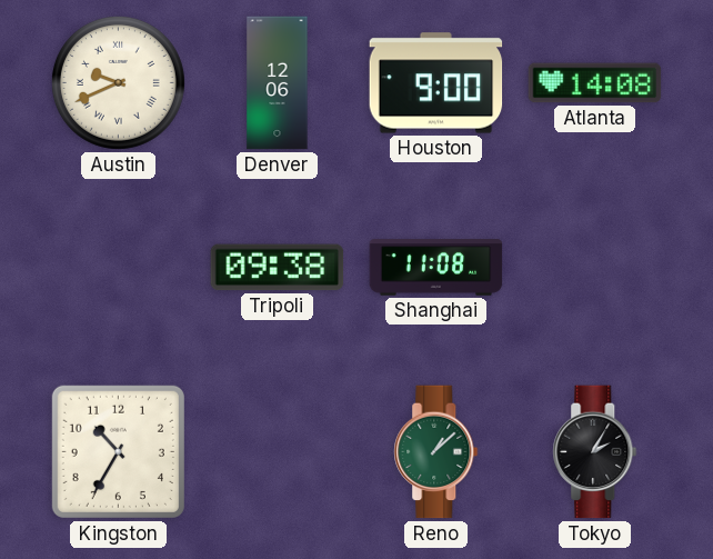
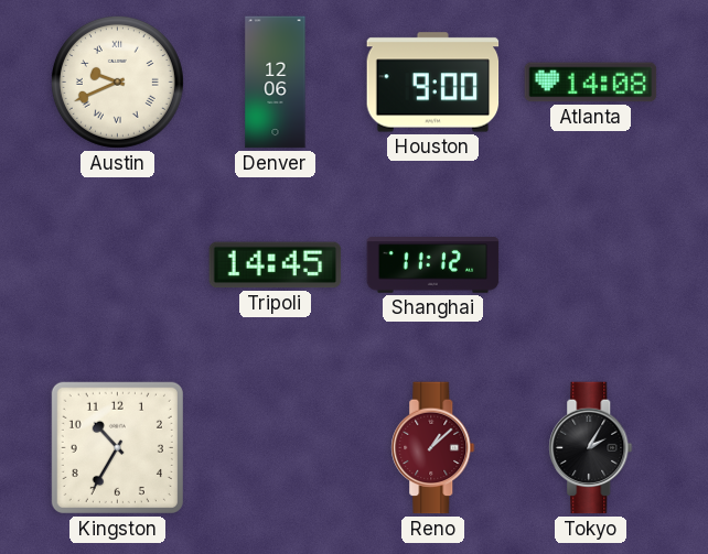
Tripoli: 09:38 -> 14:45 (276, 265)
Shanghai: 11:08 -> 11:12 (433, 265)
Reno dial: green -> burgundy (433, 448)
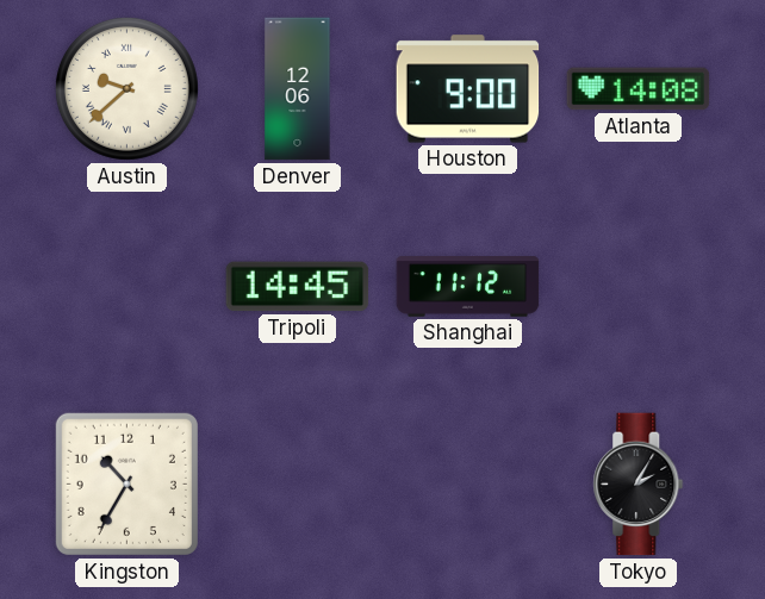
Austin: 9:41 -> 9:38 (126, 88)
Reno: 1:08 -> none (433, 448)
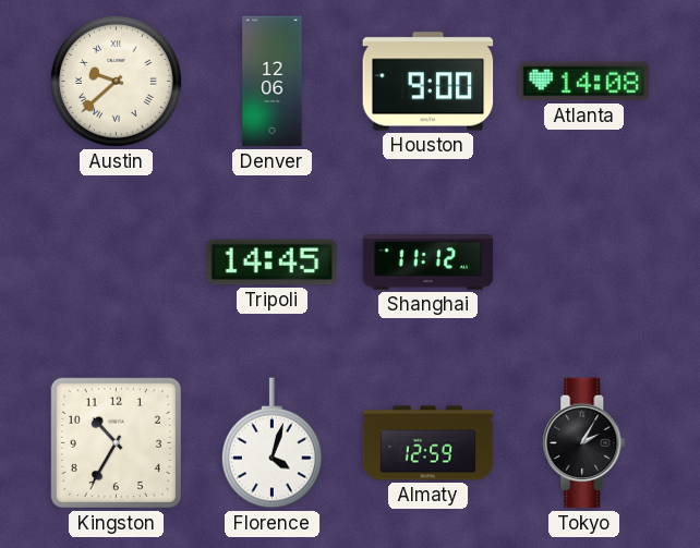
Florence: none -> 4:03 (271, 443)
Almaty: none -> 12:59 (429, 443)
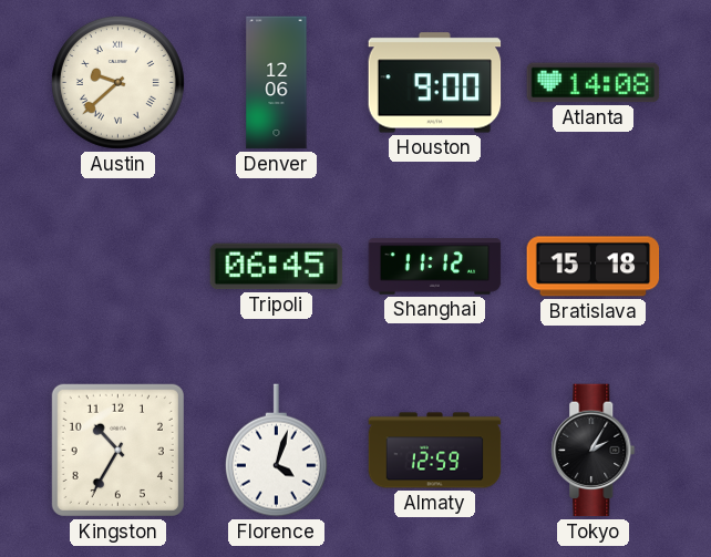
Tripoli: 14:45 -> 06:45 (277, 267)
Bratislava: none -> 15:18 (594, 267)
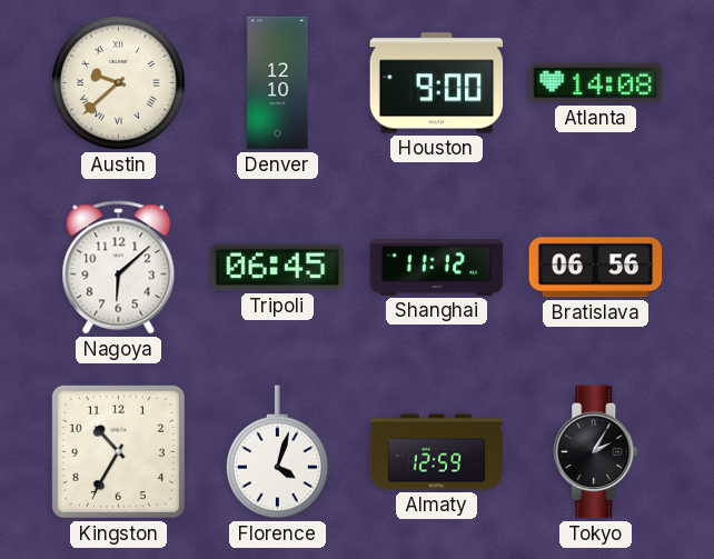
Denver: 12:06 -> 12:10 (278, 83)
Nagoya: none -> 6:08 (119, 268)
Bratislava: 15:18 -> 06:56 (596, 268)
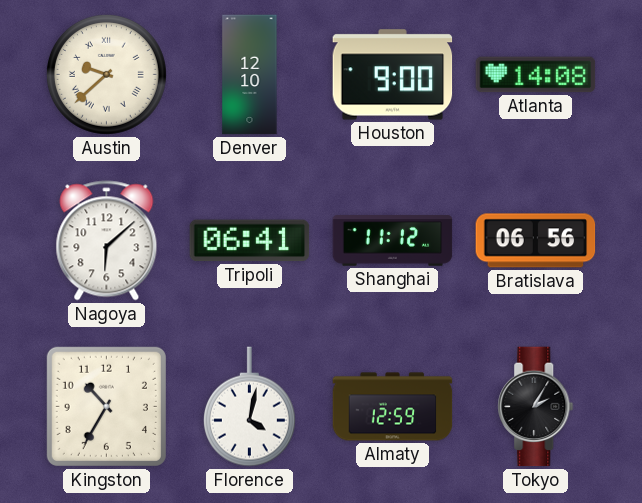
Tripoli: 06:45 -> 06:41 (250, 241)
Florence: 4:03 -> 4:02 (249, 407)
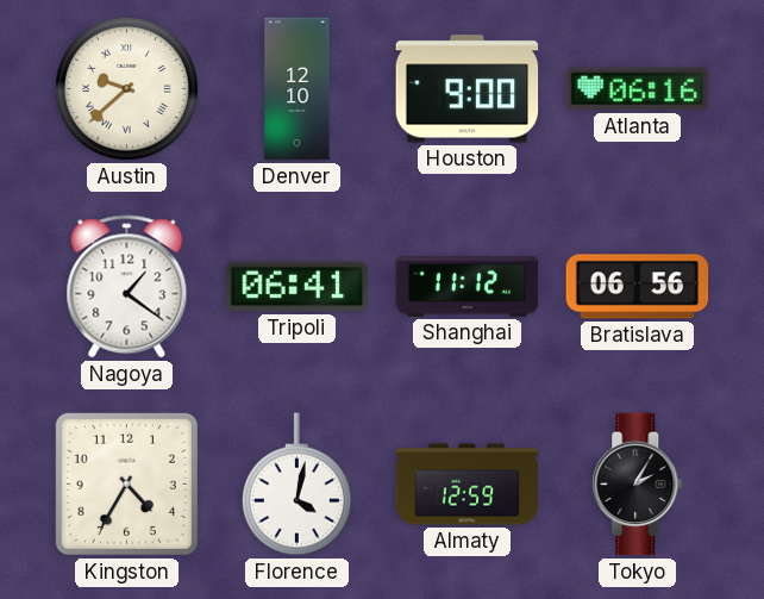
Atlanta: 14:08 -> 06:16 (638, 89)
Nagoya: 6:08 -> 1:21 (127, 287)
Kingston: 10:35 -> 4:35 (126, 483)
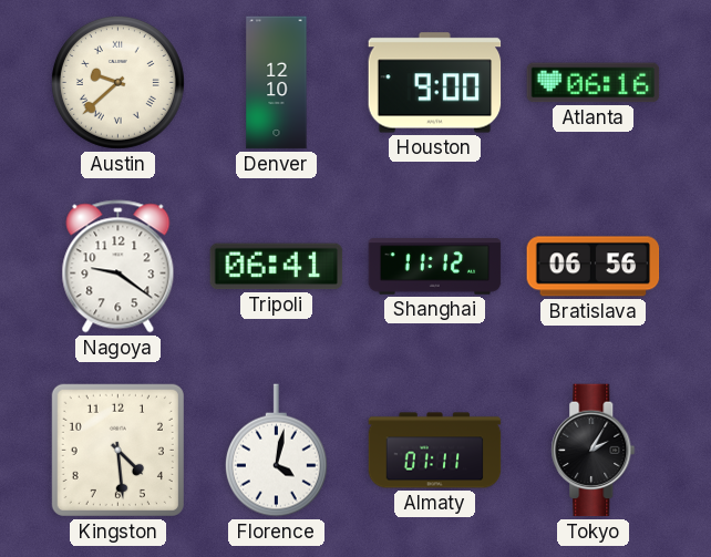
Nagoya: 1:21 -> 9:21 (118, 267)
Kingston: 4:35 -> 4:29 (117, 450)
Almaty: 12:59 -> 01:11 (435, 451)
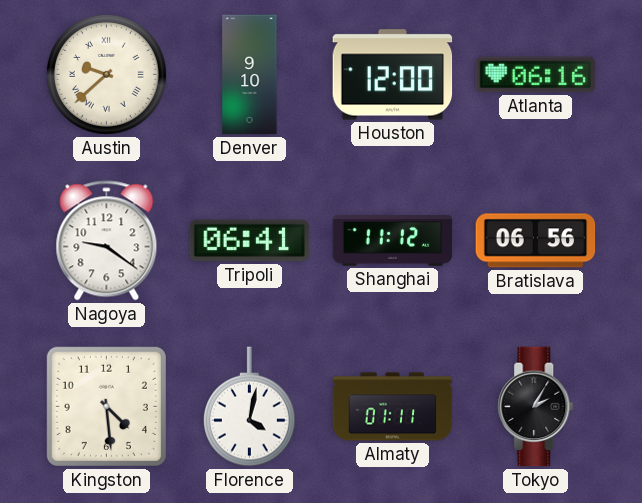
Denver: 12:10 -> 9:10 (250, 75)
Houston: 9:00 -> 12:00 (393, 75)
